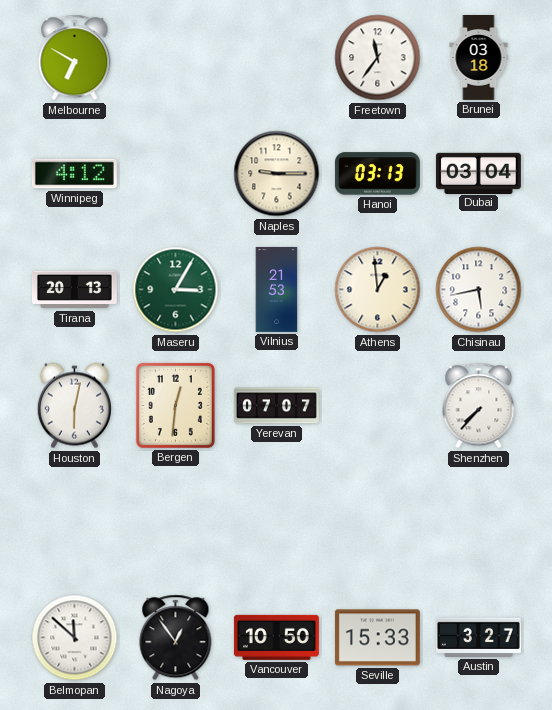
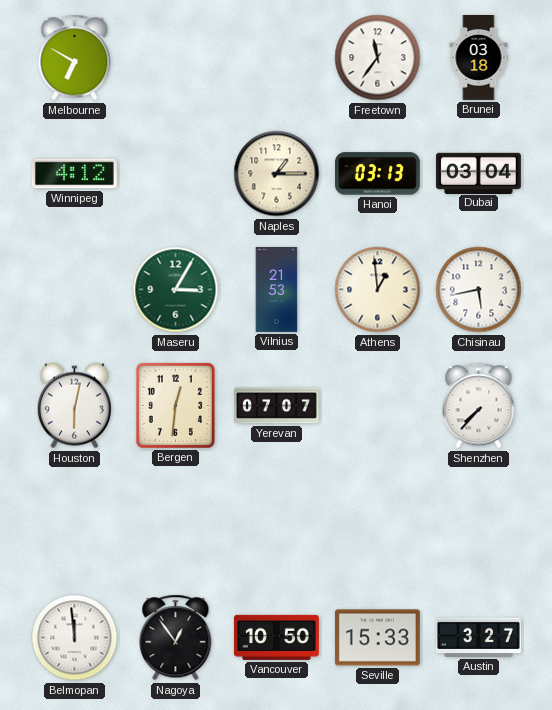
Naples: 9:15 -> 1:15 (277, 174)
Tirana: 20:13 -> none (74, 290)
Belmopan: 11:52 -> 11:59 (75, 638)
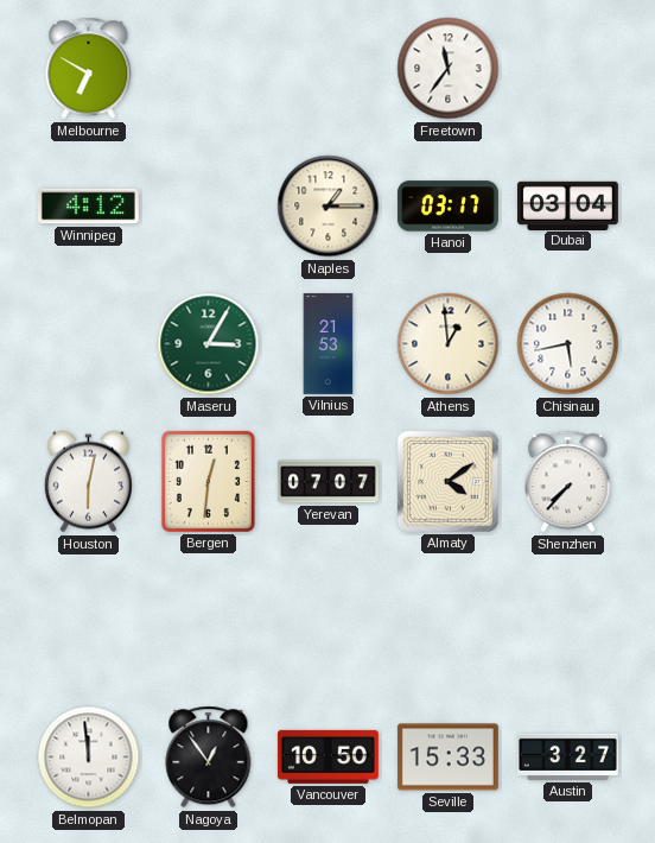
Brunei: 03:18 -> none (479, 58)
Hanoi: 03:13 -> 03:17 (447, 207)
Almaty: none -> 4:09 (447, 481)
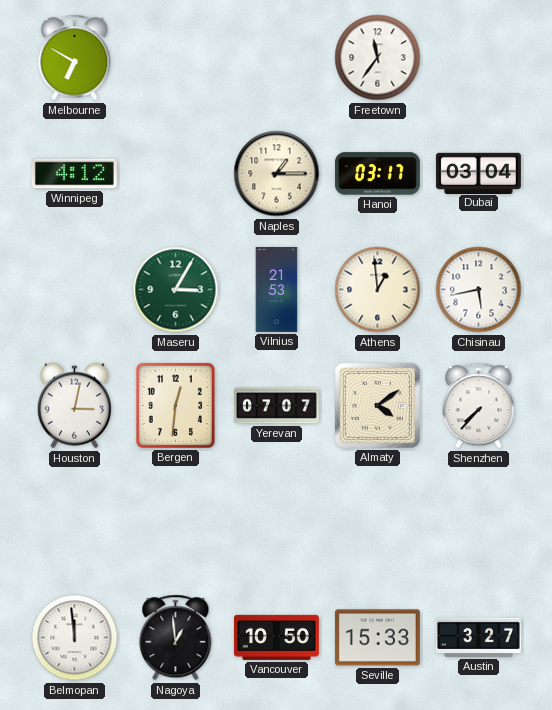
Houston: 6:02 -> 3:02 (74, 406)
Nagoya: 12:54 -> 12:59 (176, 638)
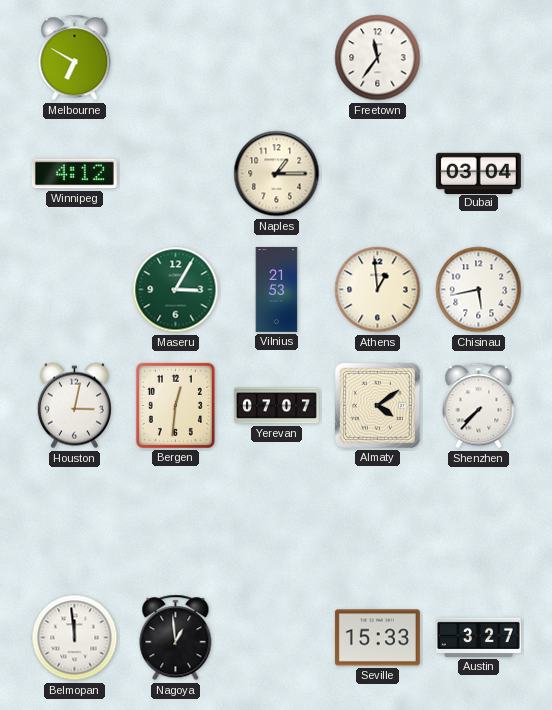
Hanoi: 03:17 -> none (377, 174)
Vancouver: 10:50 -> none (276, 637)
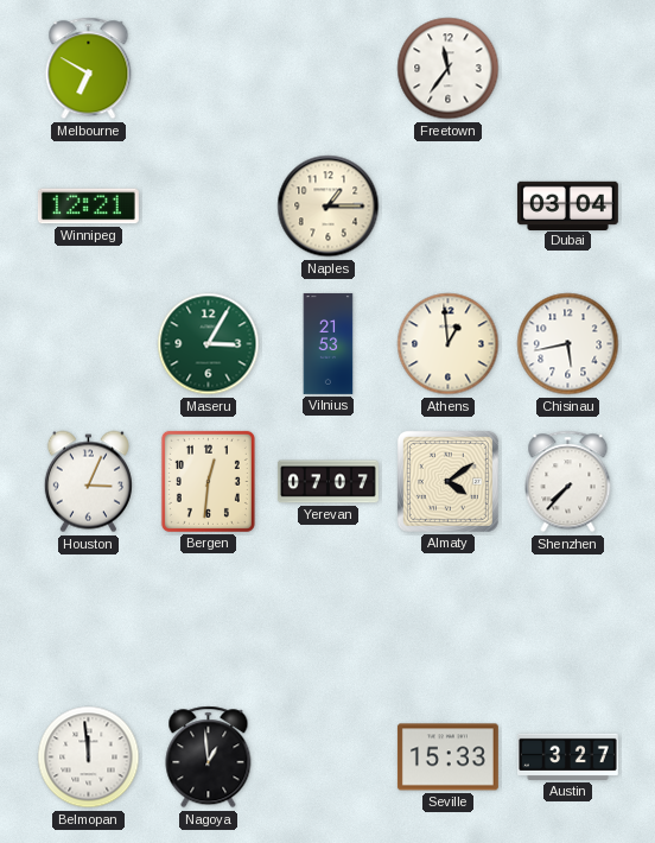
Winnipeg: 4:12 -> 12:21 (88, 207)
Houston: 3:02 -> 3:04 (88, 482)
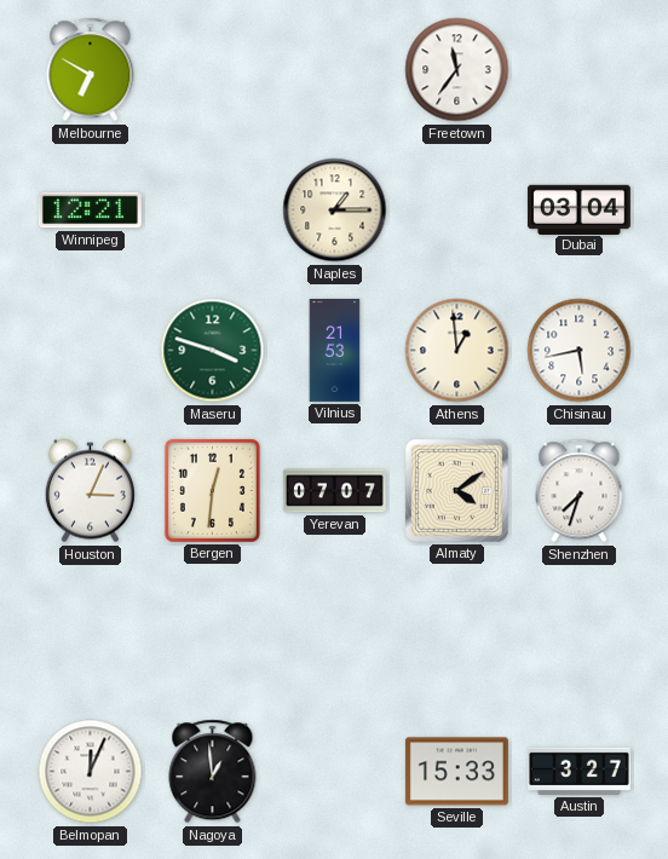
Maseru: 3:05 -> 3:48 (213, 351)
Shenzhen: 7:37 -> 7:33 (580, 491)
Belmopan: 11:59 -> 12:04 (91, 772)
